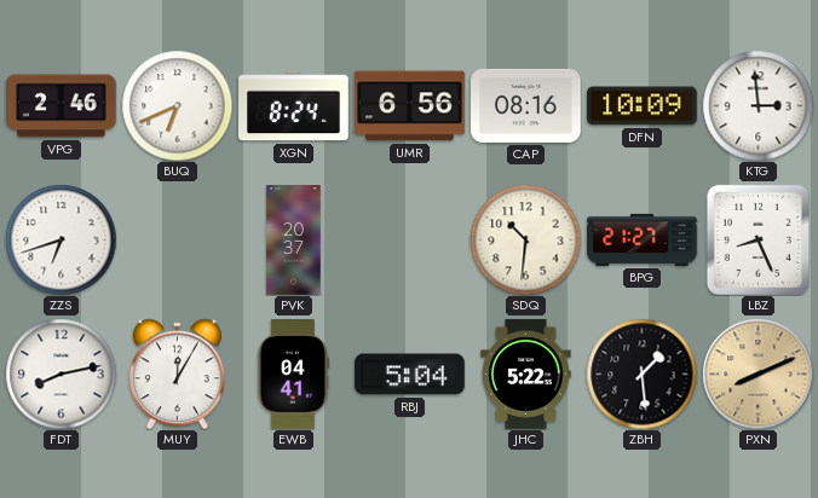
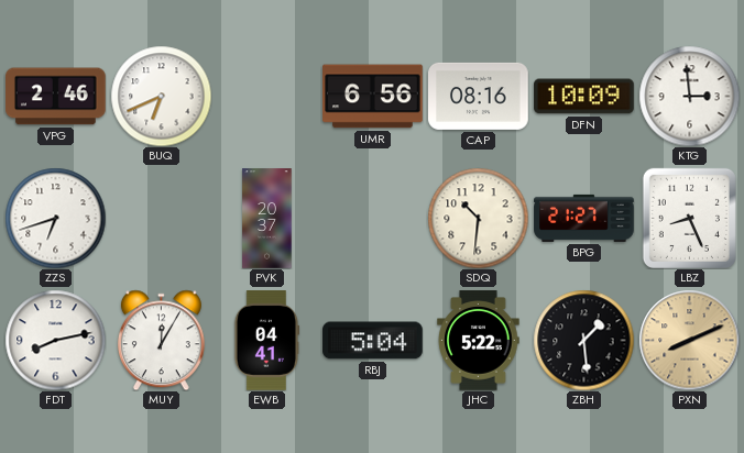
XGN: 8:24 -> none (294, 106)
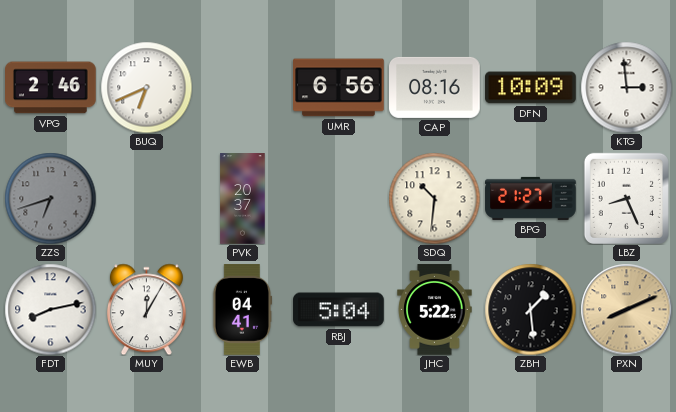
ZZS dial: white -> grey (50, 198)
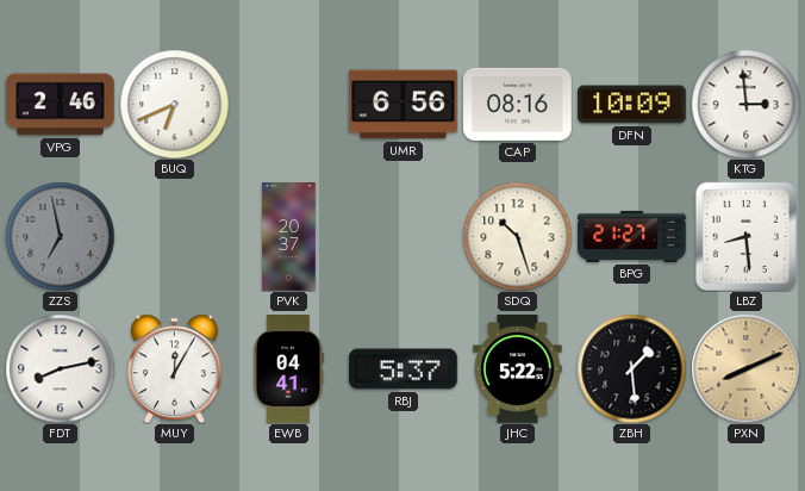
ZZS: 6:42 -> 6:58 (60, 236)
SDQ: 10:31 -> 10:27 (517, 236)
LBZ: 8:26 -> 8:29 (745, 236)
RBJ: 5:04 -> 5:37 (404, 369)
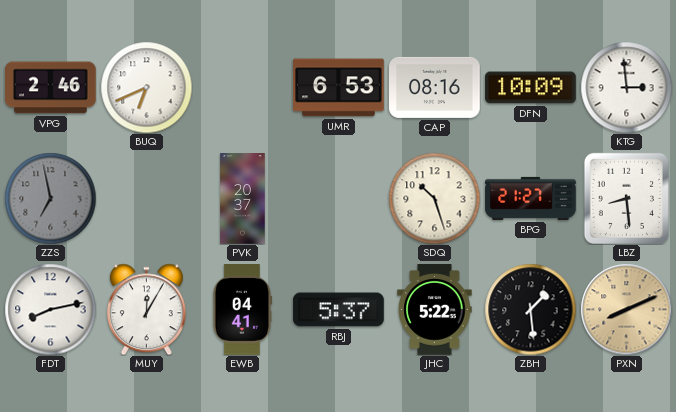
UMR: 6:56 -> 6:53 (339, 88)
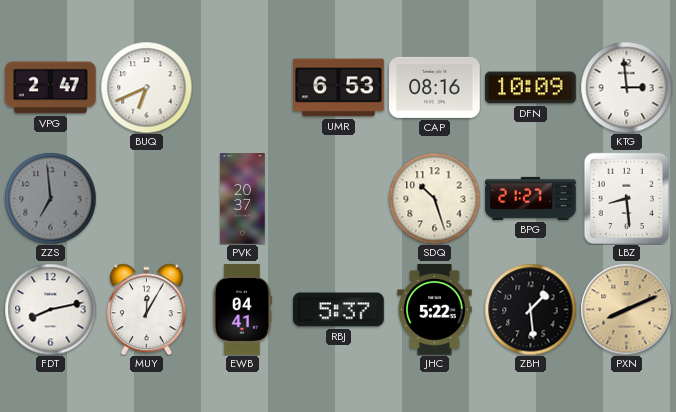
VPG: 2:46 -> 2:47 (51, 88)
ZZS: 6:58 -> 6:59 (50, 198)
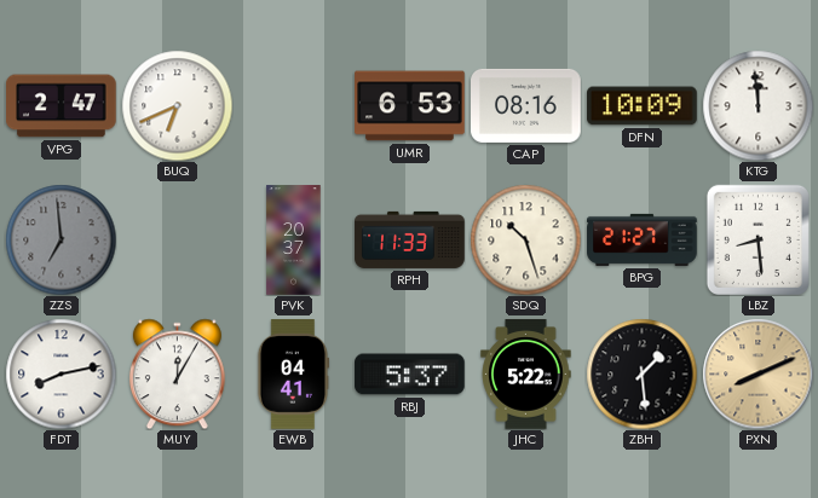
KTG: 2:59 -> 11:59 (757, 105)
RPH: none -> 11:33 (410, 239)
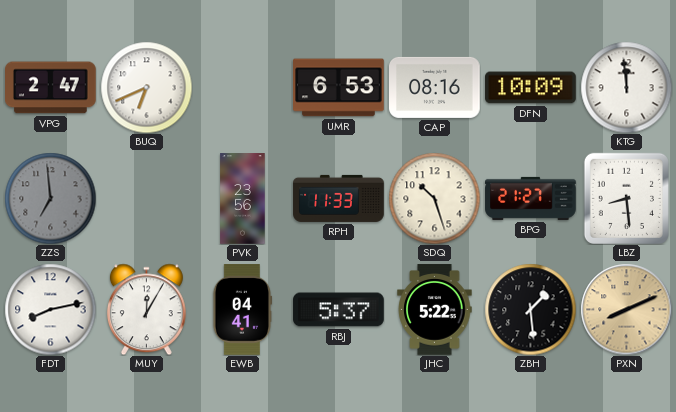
PVK: 20:37 -> 23:56 (243, 199)
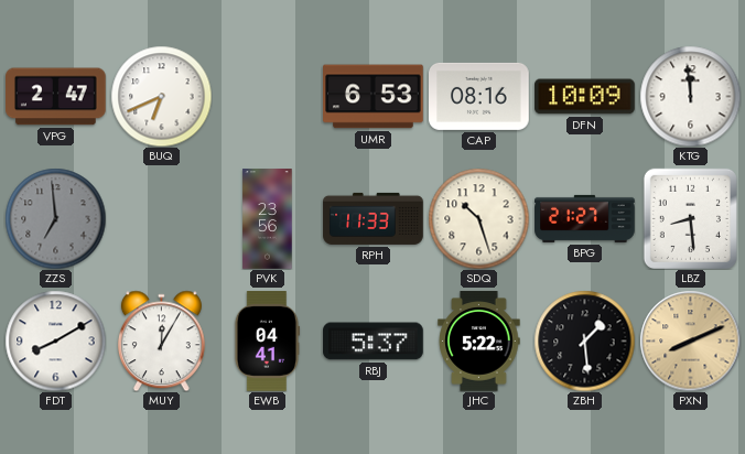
FDT: 8:13 -> 8:10 (55, 340)
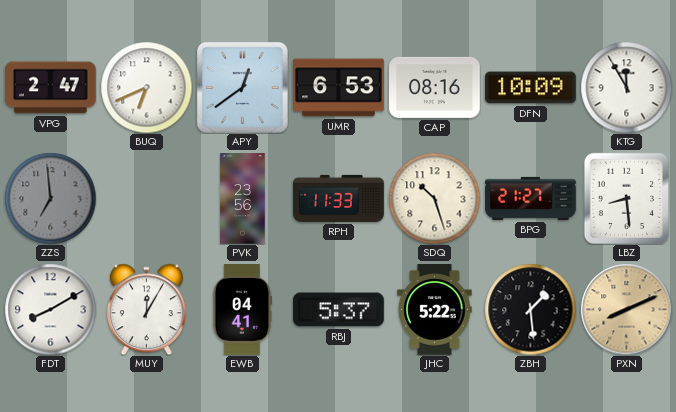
APY: none -> 12:39 (242, 87)
KTG: 11:59 -> 11:55 (626, 87)
